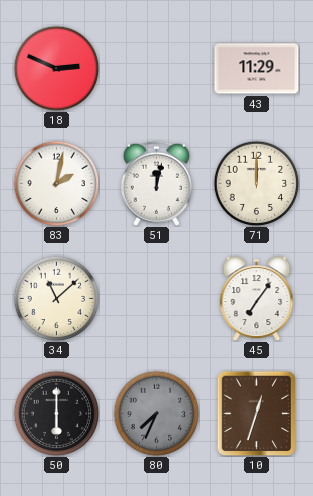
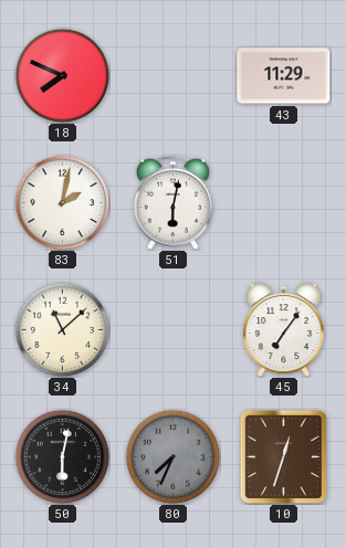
18: 2:49 -> 7:49 (62, 75)
51: 12:02 -> 6:02 (172, 202)
71: 12:00 -> none (256, 183)
50: 6:00 -> 6:02 (62, 456)
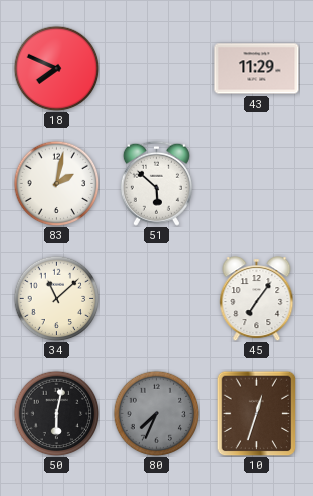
51: 6:02 -> 5:52 (156, 183)
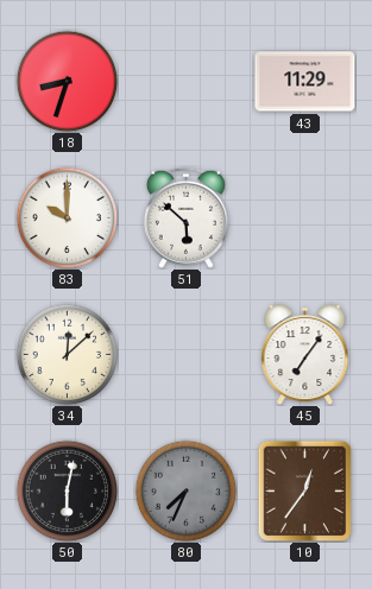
18: 7:49 -> 8:33 (67, 81)
83: 2:02 -> 10:00 (67, 217)
34: 11:08 -> 12:08 (67, 354)
10: 12:33 -> 12:36 (305, 490)
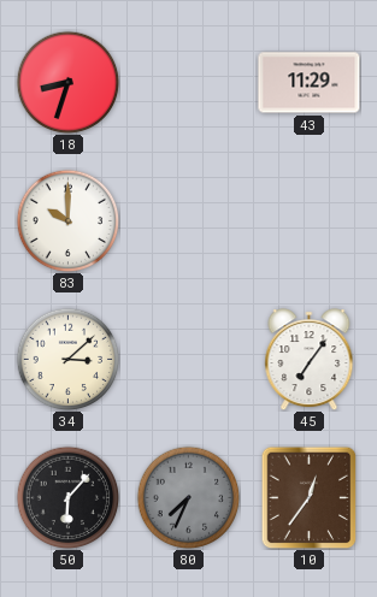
51: 5:52 -> none (185, 217)
34: 12:08 -> 3:08 (67, 359)
50: 6:02 -> 6:07 (67, 497)
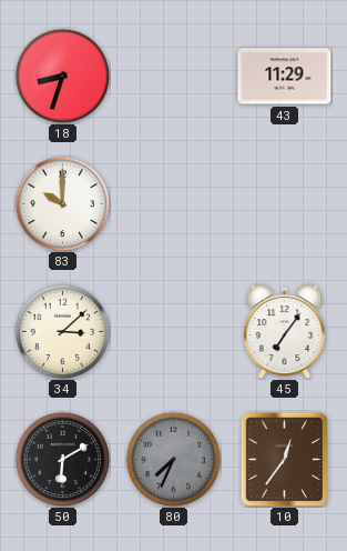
50: 6:07 -> 6:10 (62, 459)
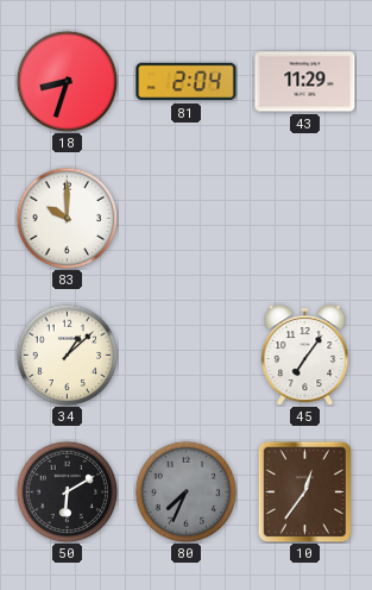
81: none -> 2:04 (187, 82)
34: 3:08 -> 1:08 (67, 354)
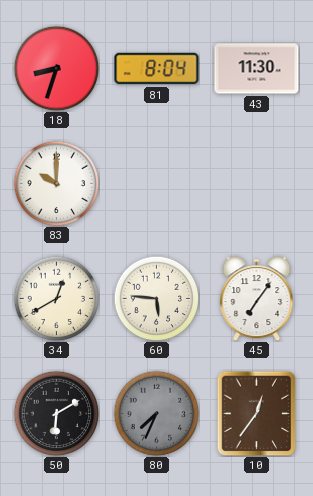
81: 2:04 -> 8:04 (157, 69)
43: 11:29 -> 11:30 (257, 69)
34: 1:08 -> 12:40 (56, 298)
60: none -> 5:46 (156, 298)
